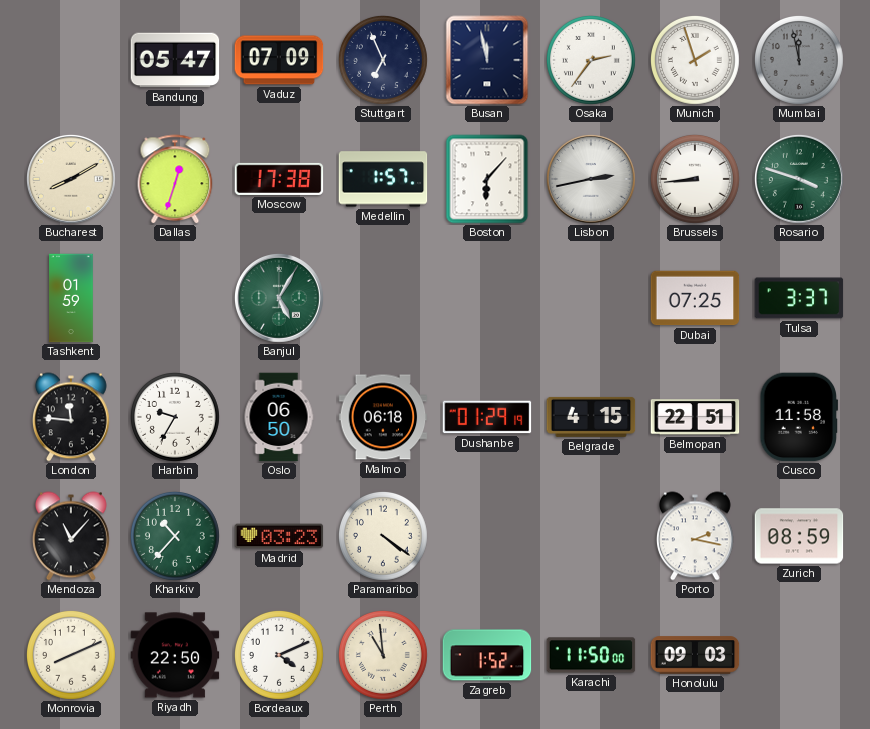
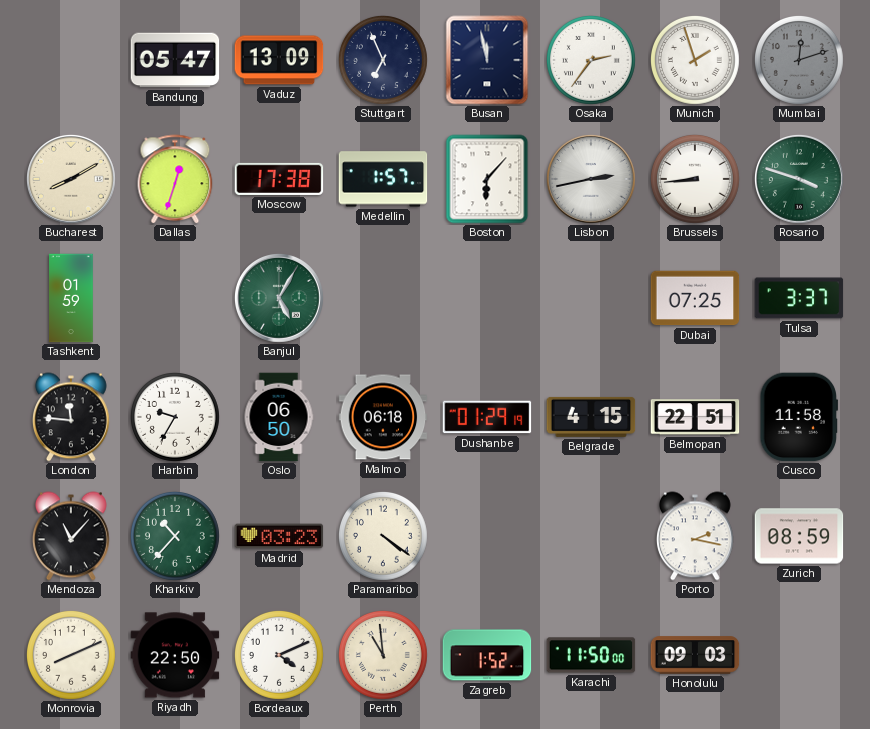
Vaduz: 07:09 -> 13:09 (279, 60)
Mumbai: 11:58 -> 12:12 (799, 60)
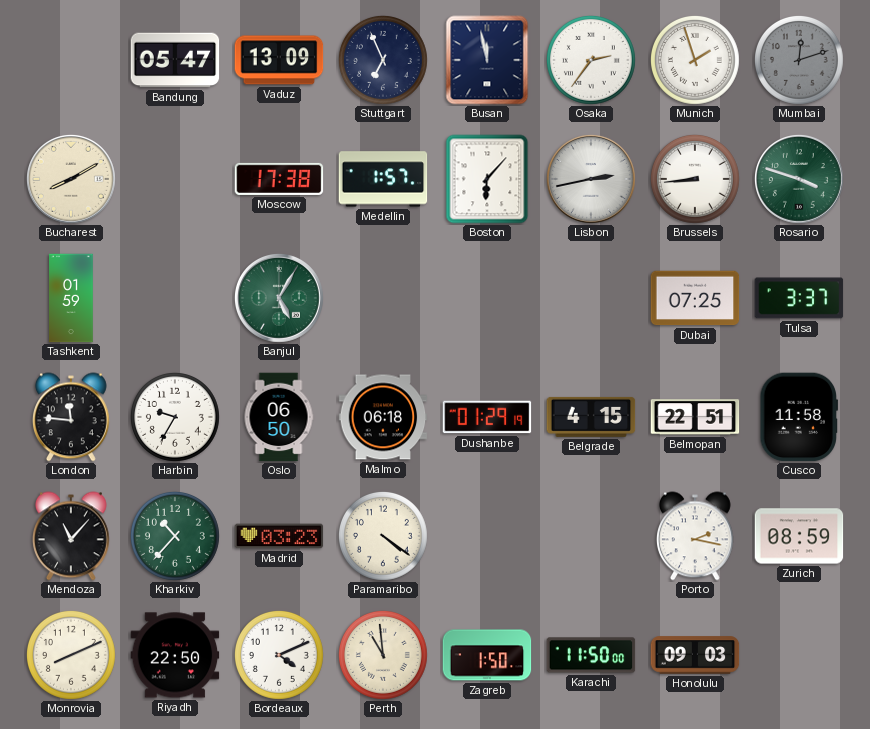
Dallas: 12:33 -> none (175, 179)
Zagreb: 1:52 -> 1:50 (487, 655)
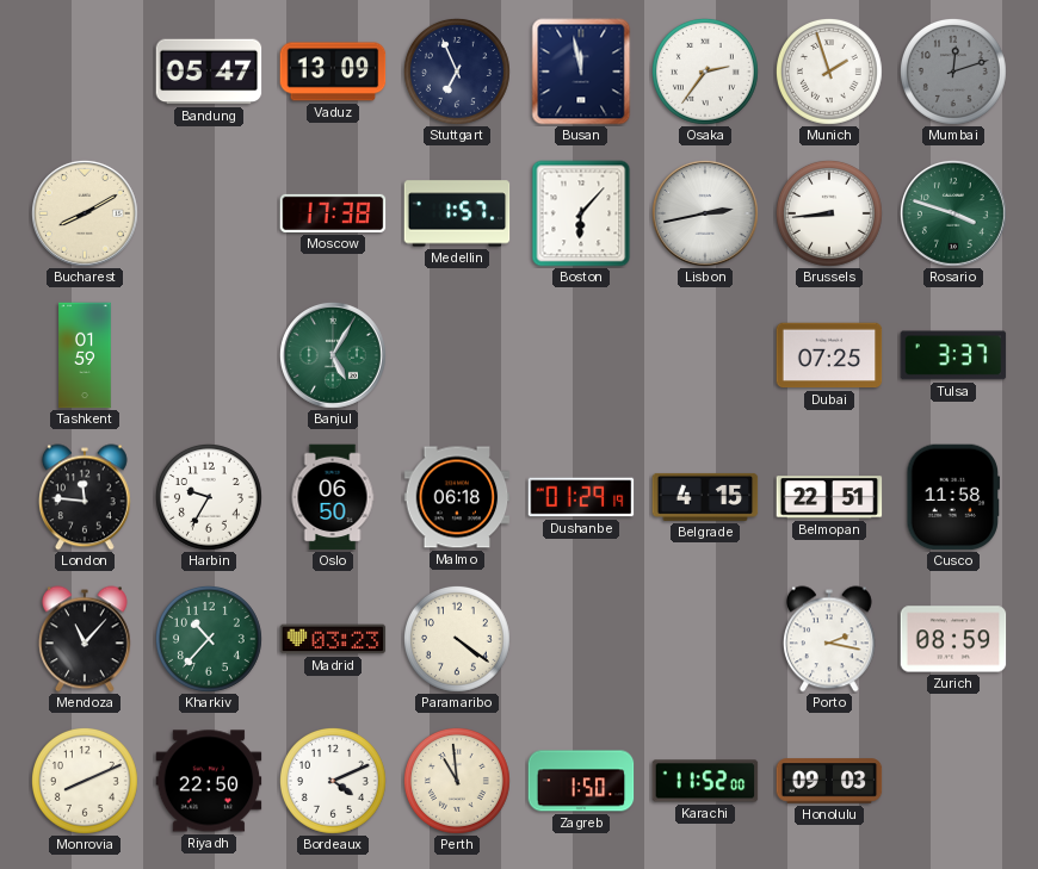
Karachi: 11:50 -> 11:52 (705, 781)
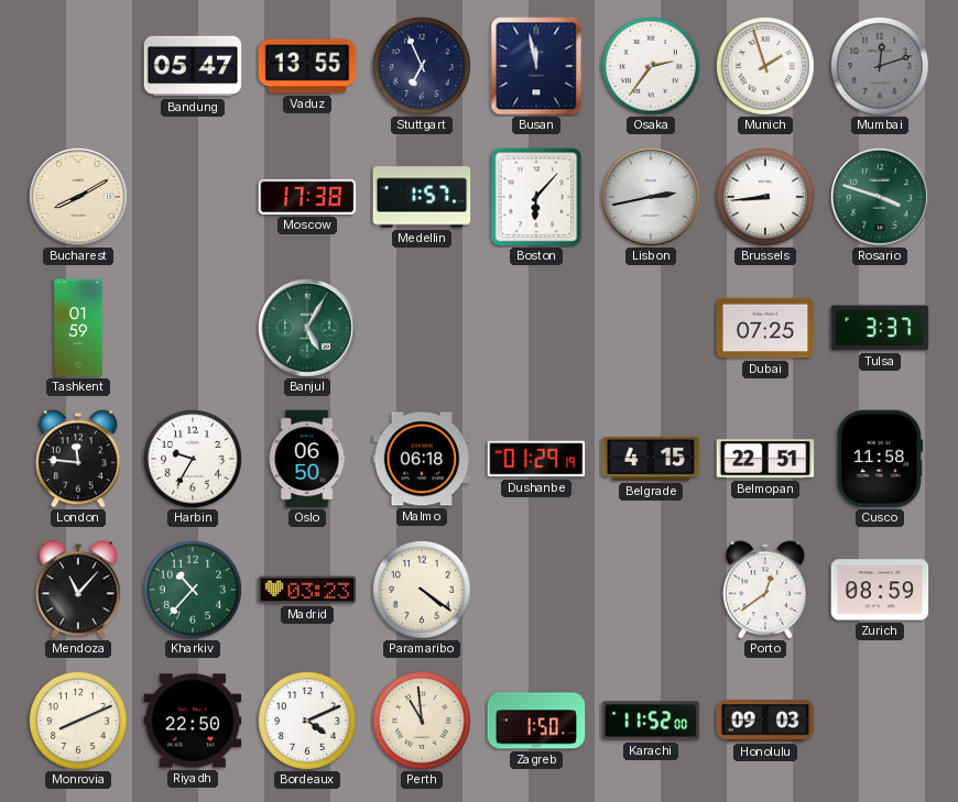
Vaduz: 13:09 -> 13:55 (307, 66)
Porto: 2:17 -> 12:39 (765, 590)
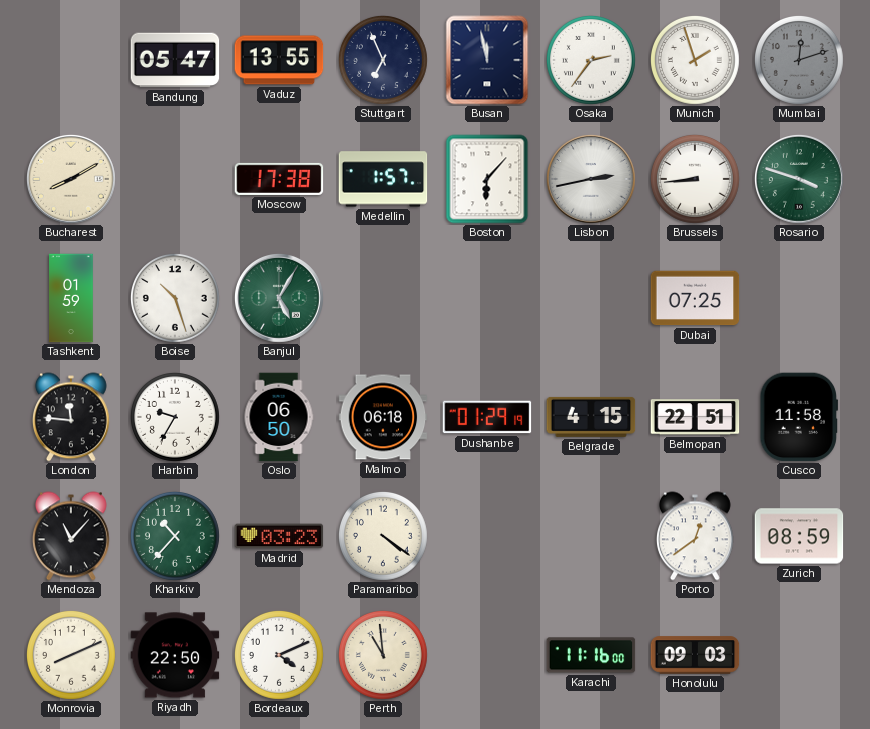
Boise: none -> 10:27 (175, 298)
Tulsa: 3:37 -> none (880, 328)
Zagreb: 1:50 -> none (536, 721)
Karachi: 11:52 -> 11:16 (591, 655)
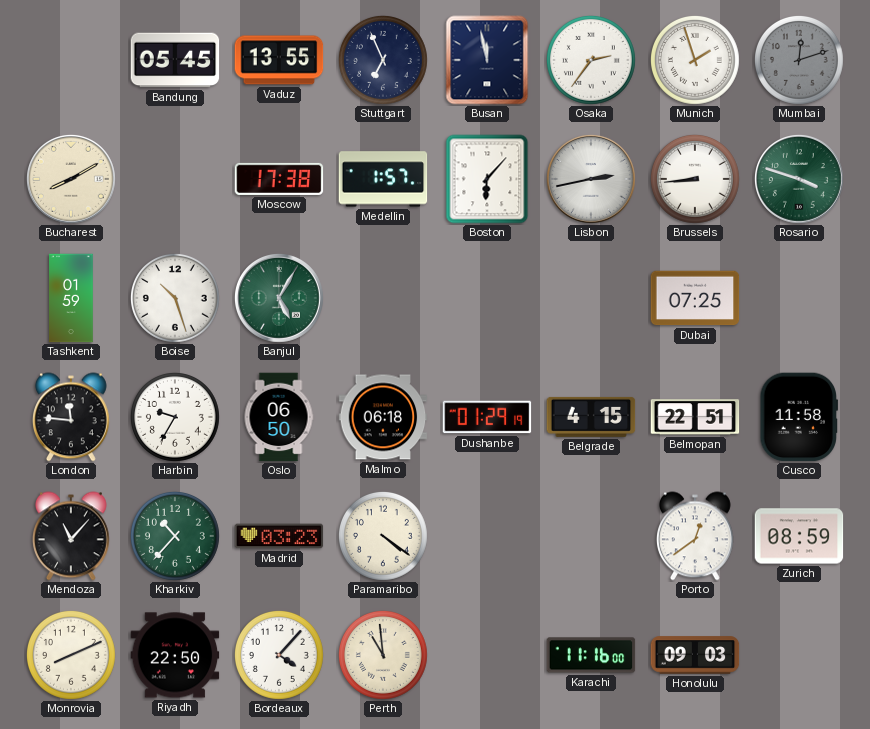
Bandung: 05:47 -> 05:45 (175, 60)
Bordeaux: 4:11 -> 4:07 (279, 655)
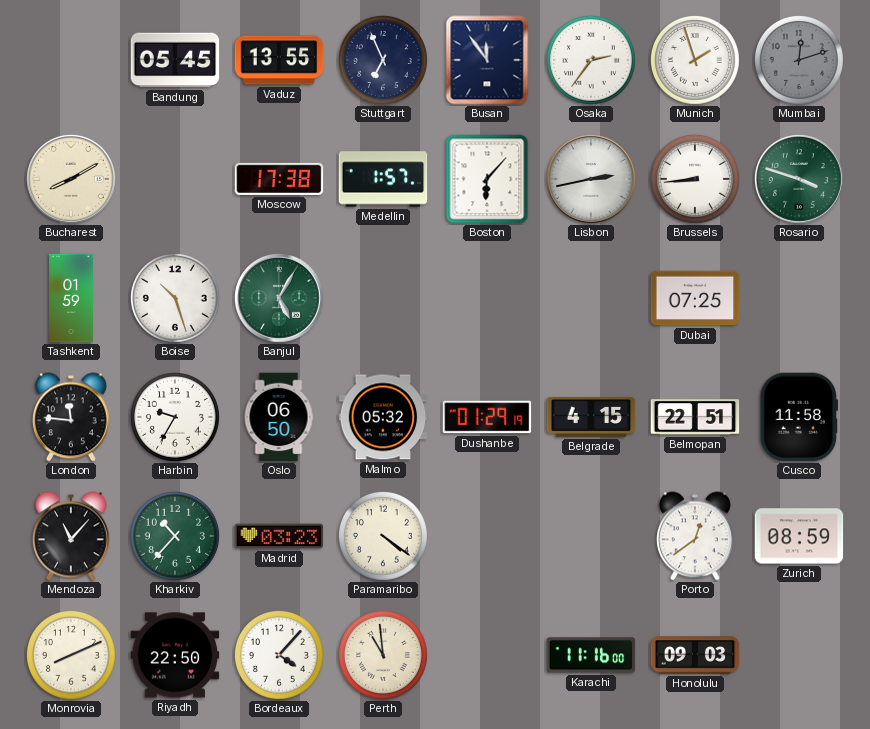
Busan: 11:58 -> 11:54 (487, 60)
Malmo: 06:18 -> 05:32 (383, 417)
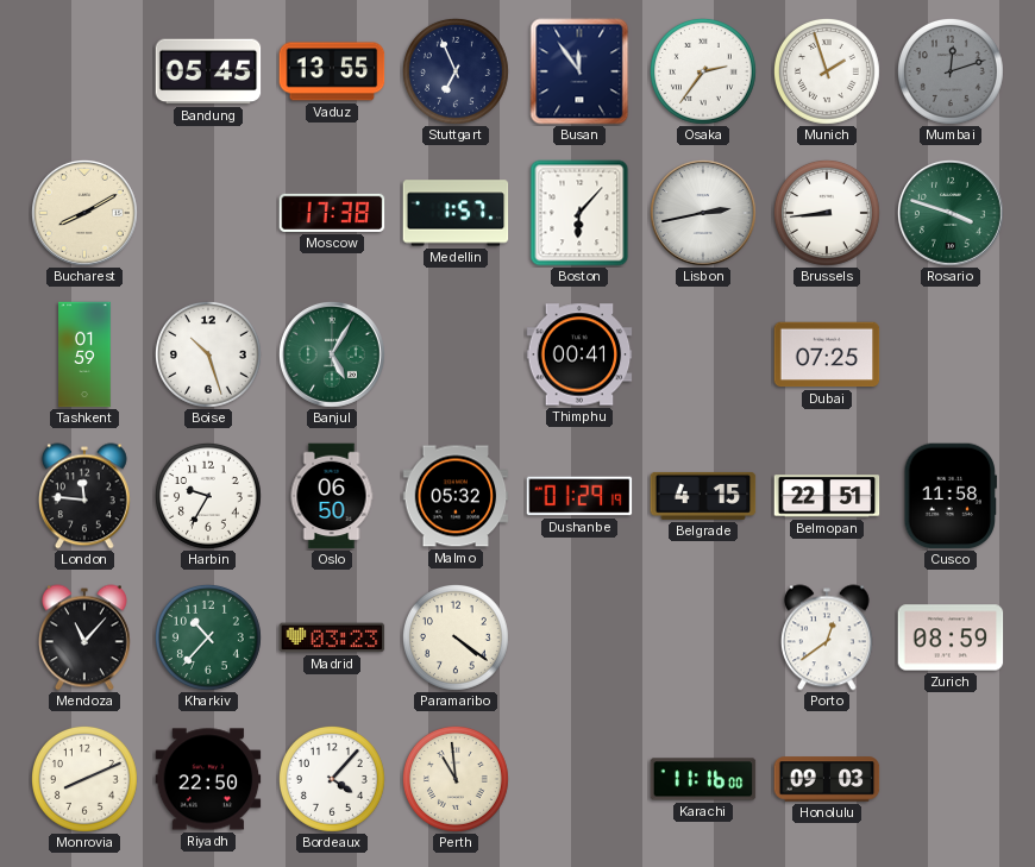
Thimphu: none -> 00:41 (579, 354)
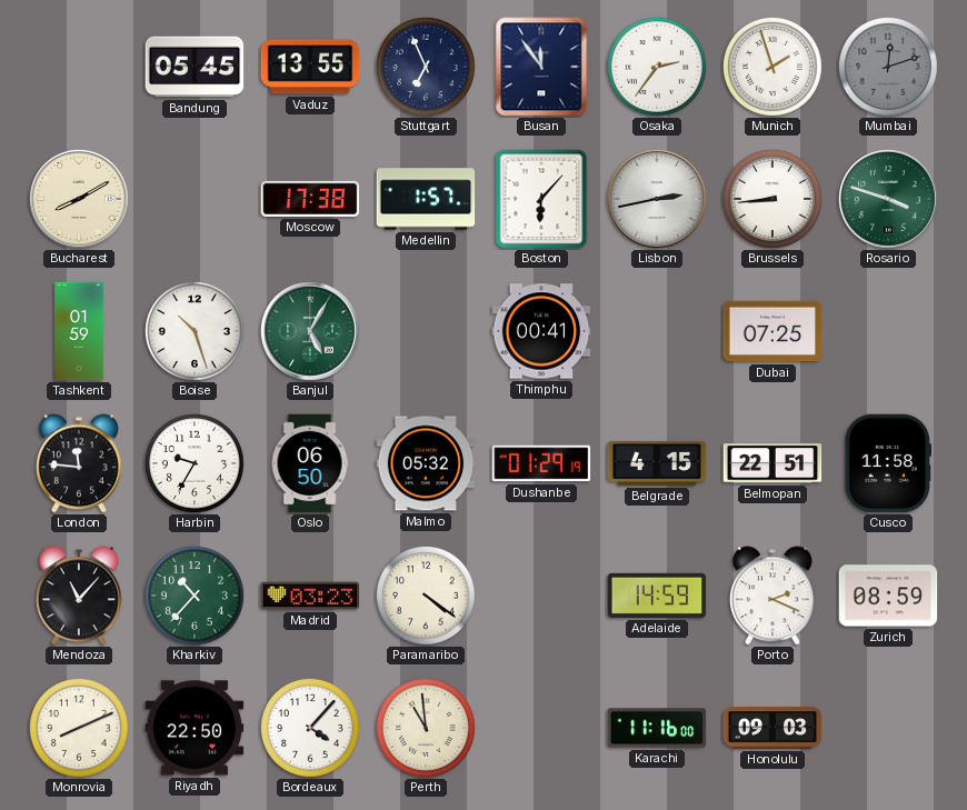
Adelaide: none -> 14:59 (657, 596)
Porto: 12:39 -> 2:19 (772, 596)
